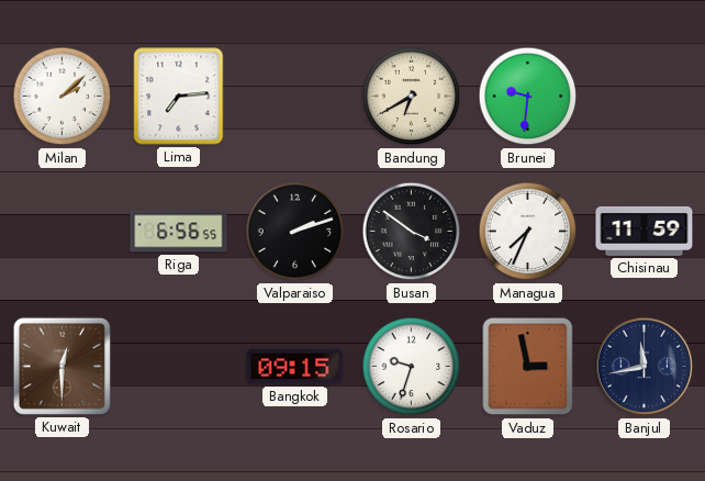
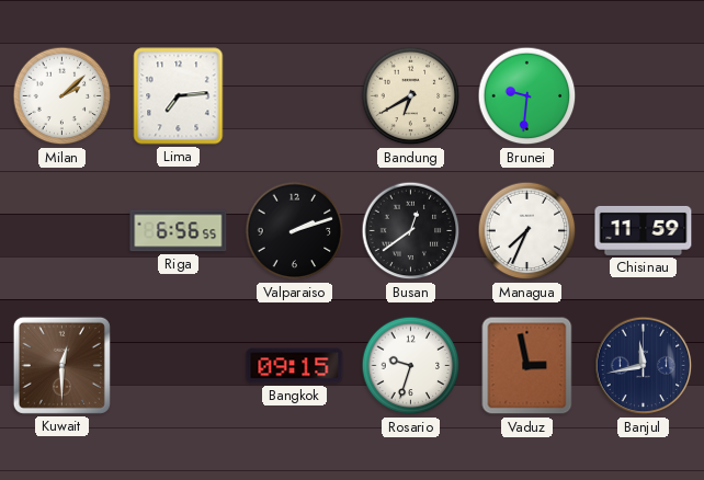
Busan: 3:51 -> 12:39 (411, 231)
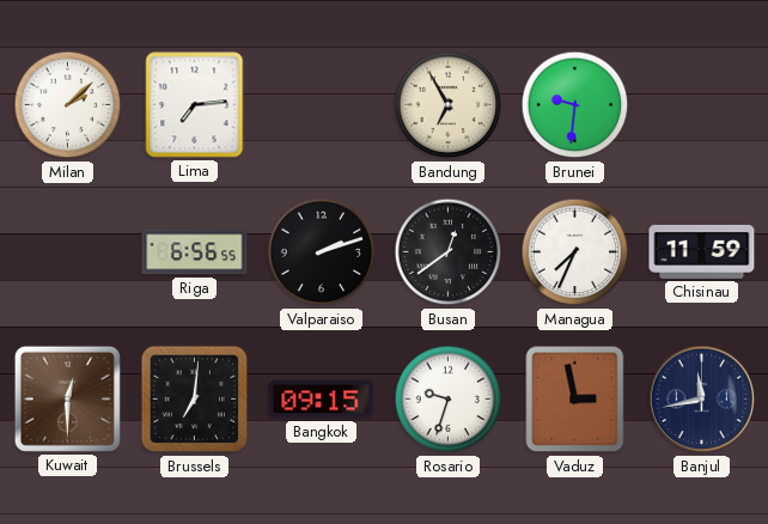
Bandung: 6:40 -> 6:55 (449, 105)
Brussels: none -> 7:01 (195, 400)
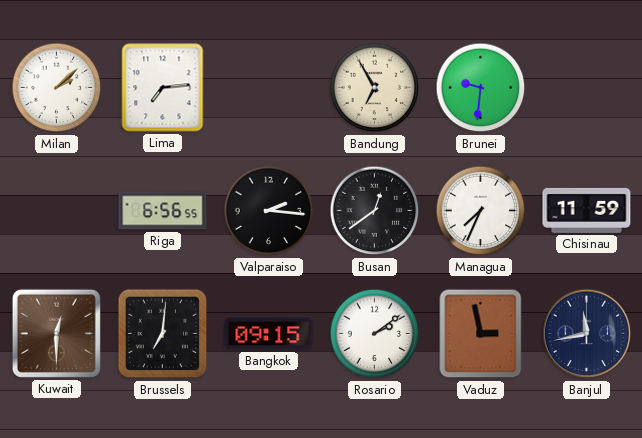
Valparaiso: 2:12 -> 2:16 (269, 211)
Rosario: 9:33 -> 2:09 (375, 334)
